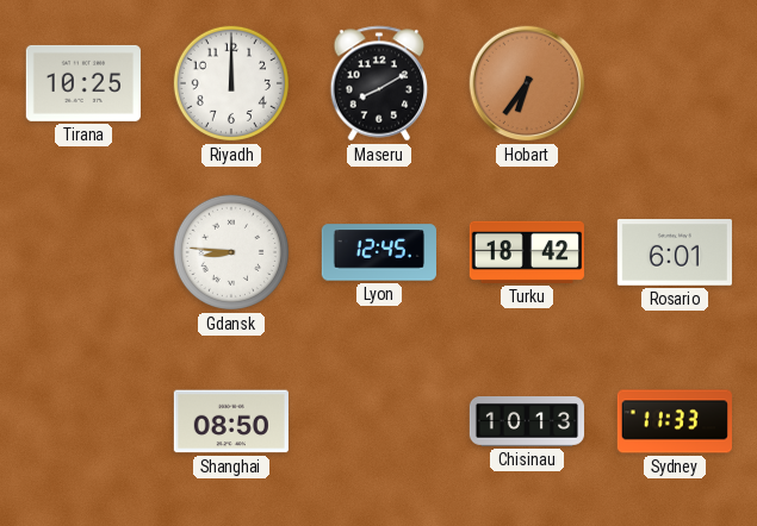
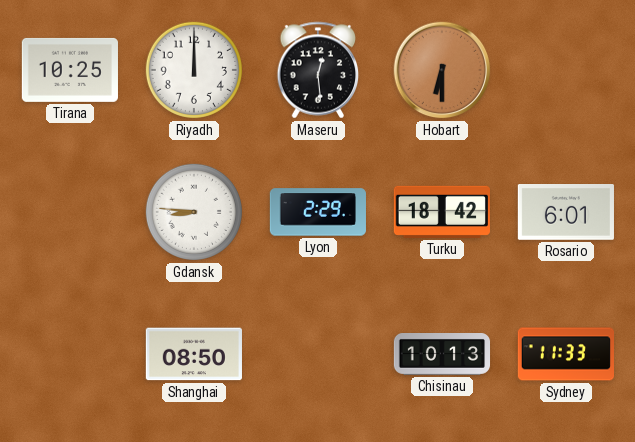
Maseru: 8:10 -> 12:29 (318, 70)
Hobart: 6:36 -> 6:30 (442, 70)
Lyon: 12:45 -> 2:29 (318, 212)
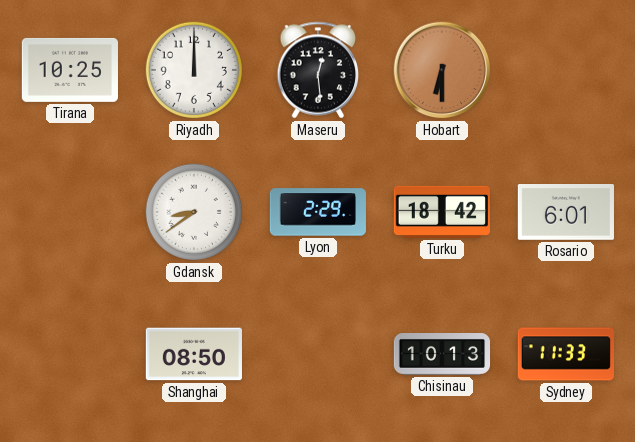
Gdansk: 8:46 -> 8:39 (194, 212)
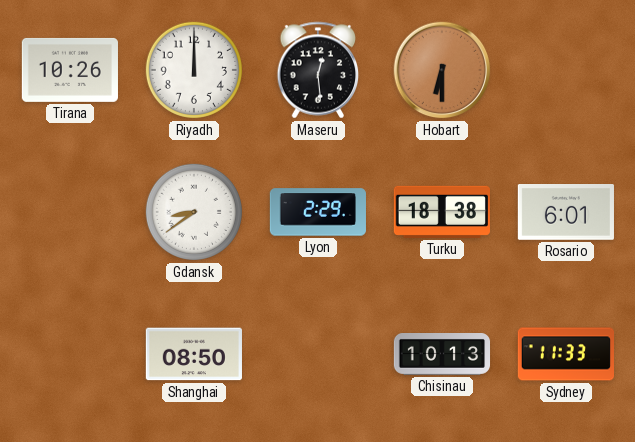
Tirana: 10:25 -> 10:26 (70, 70)
Turku: 18:42 -> 18:38 (442, 212)
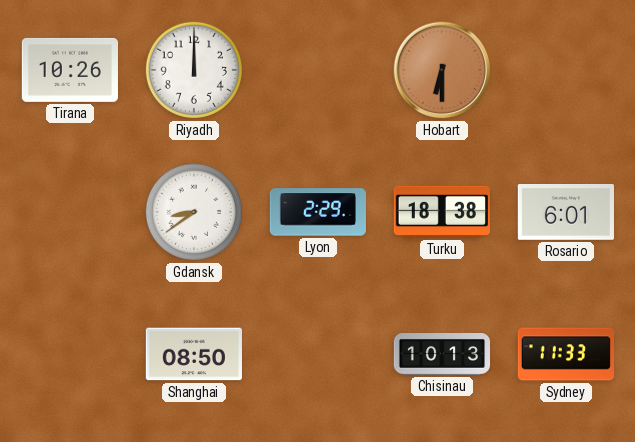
Maseru: 12:29 -> none (318, 70)
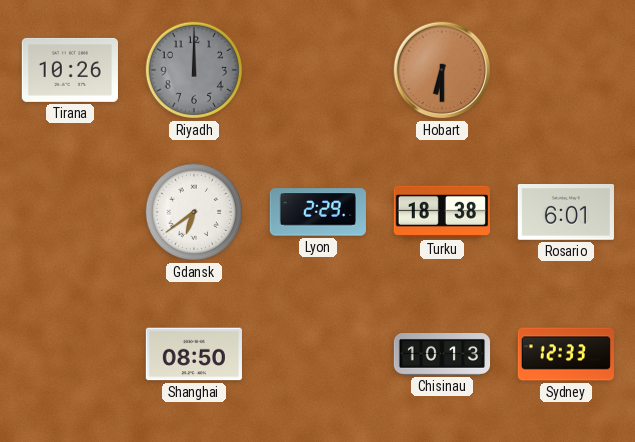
Riyadh dial: white -> grey (194, 70)
Gdansk: 8:39 -> 6:39 (194, 212)
Sydney: 11:33 -> 12:33 (565, 354)
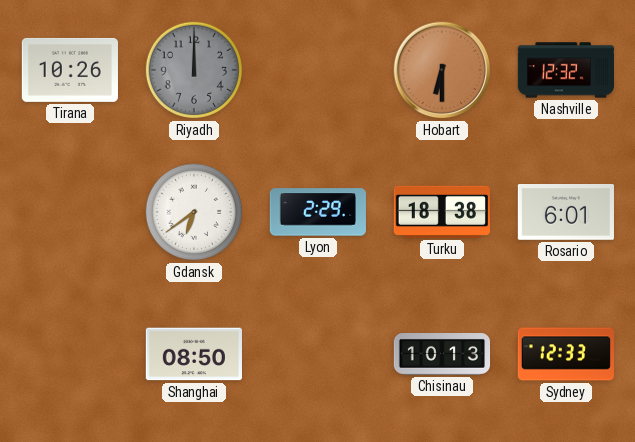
Nashville: none -> 12:32 (565, 70)
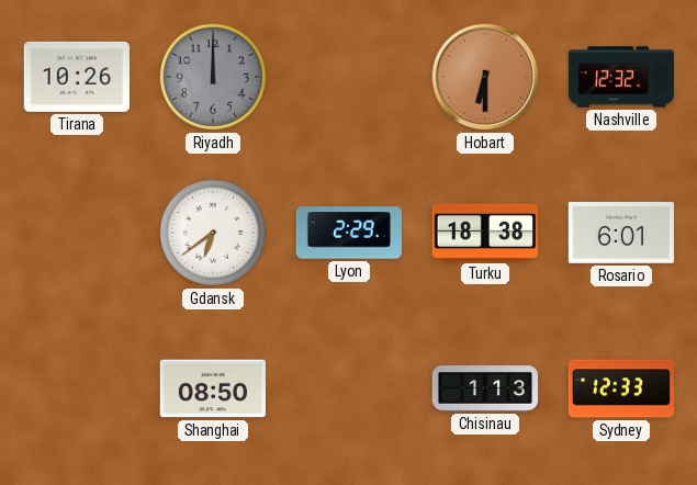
Chisinau: 10:13 -> 1:13 (485, 390)
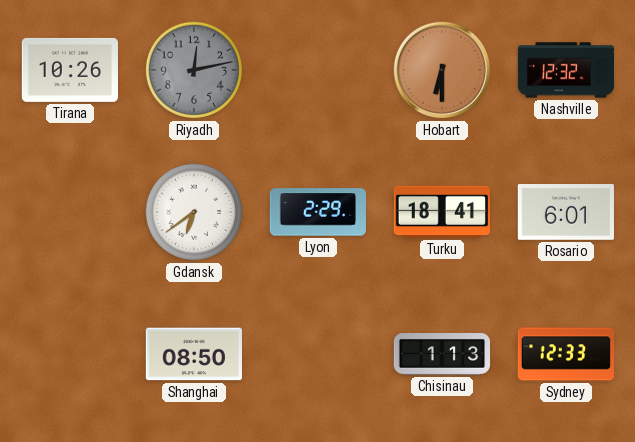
Riyadh: 12:00 -> 12:13 (194, 70)
Turku: 18:38 -> 18:41 (442, 212)
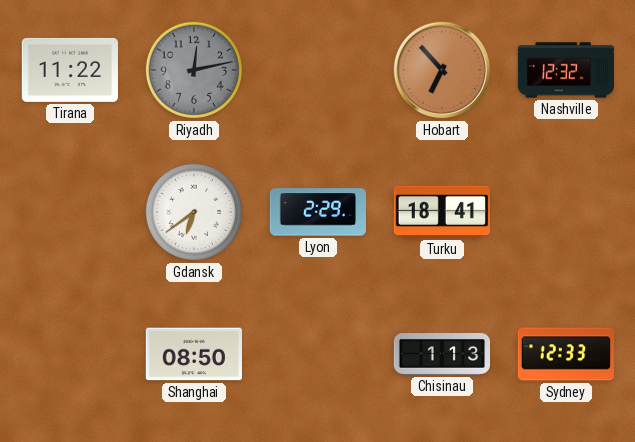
Tirana: 10:26 -> 11:22 (70, 70)
Hobart: 6:30 -> 6:53 (442, 70)
Rosario: 6:01 -> none (566, 213)
